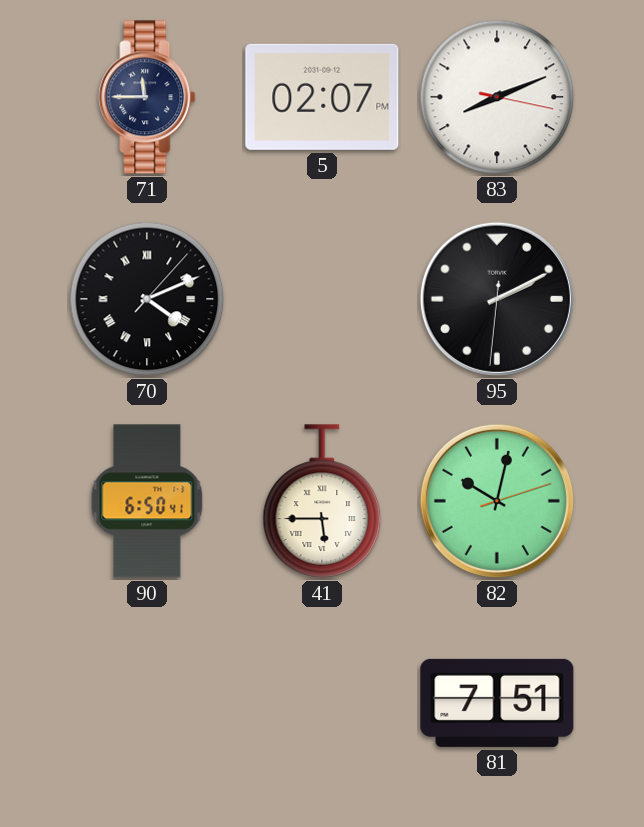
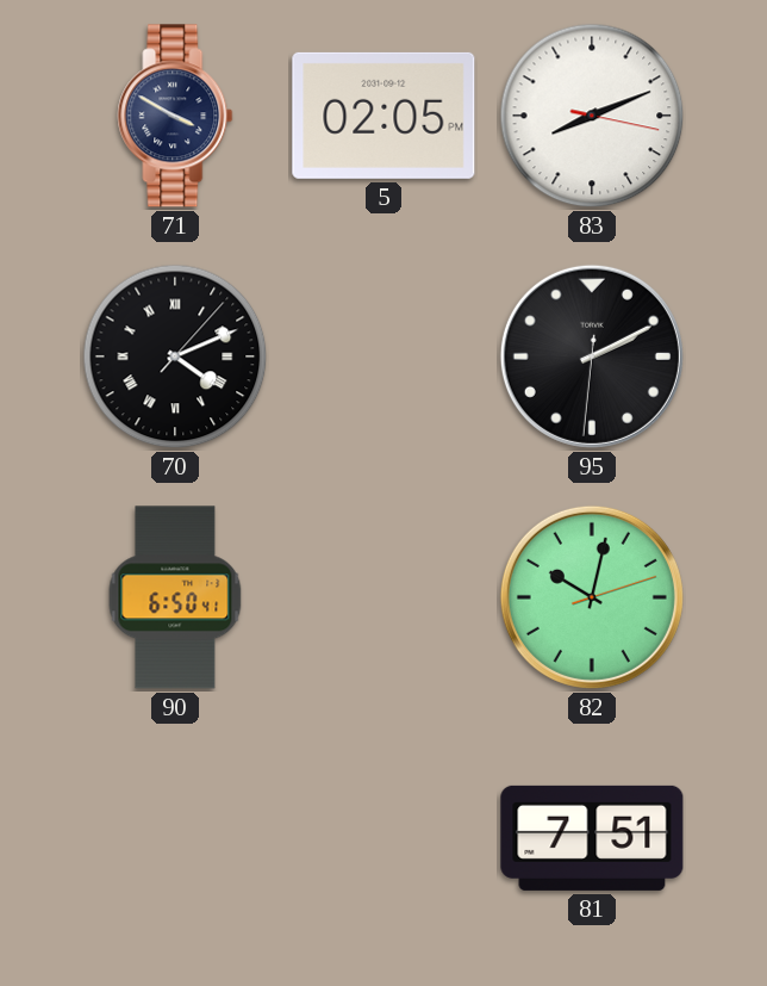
71: 11:45 -> 3:50 (175, 116)
5: 02:07 -> 02:05 (383, 116)
41: 5:45 -> none (322, 501)
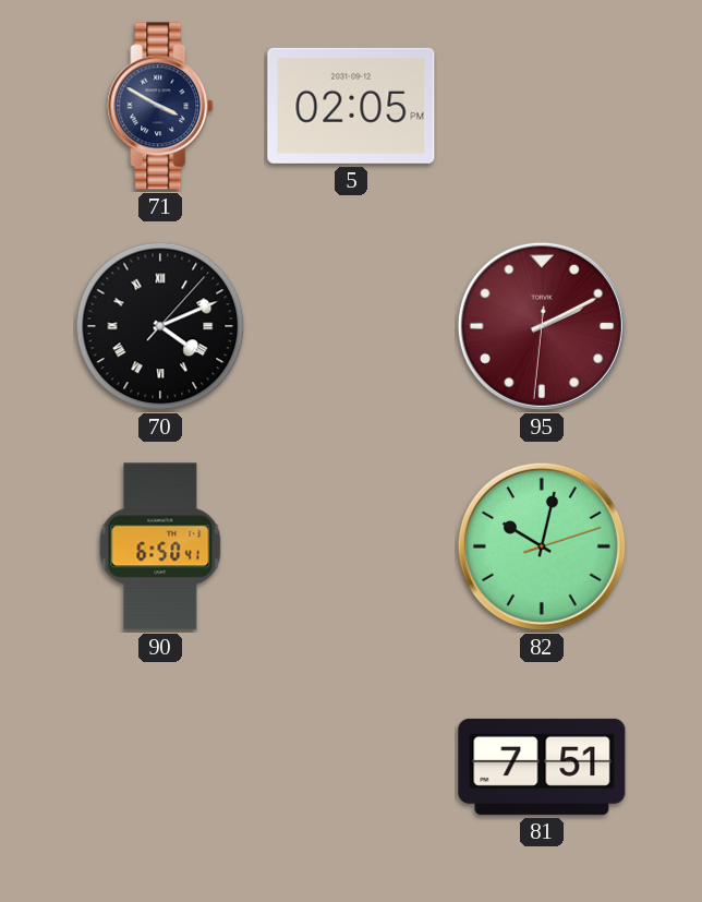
83: 8:11 -> none (592, 116)
95 dial: black -> burgundy (542, 326)
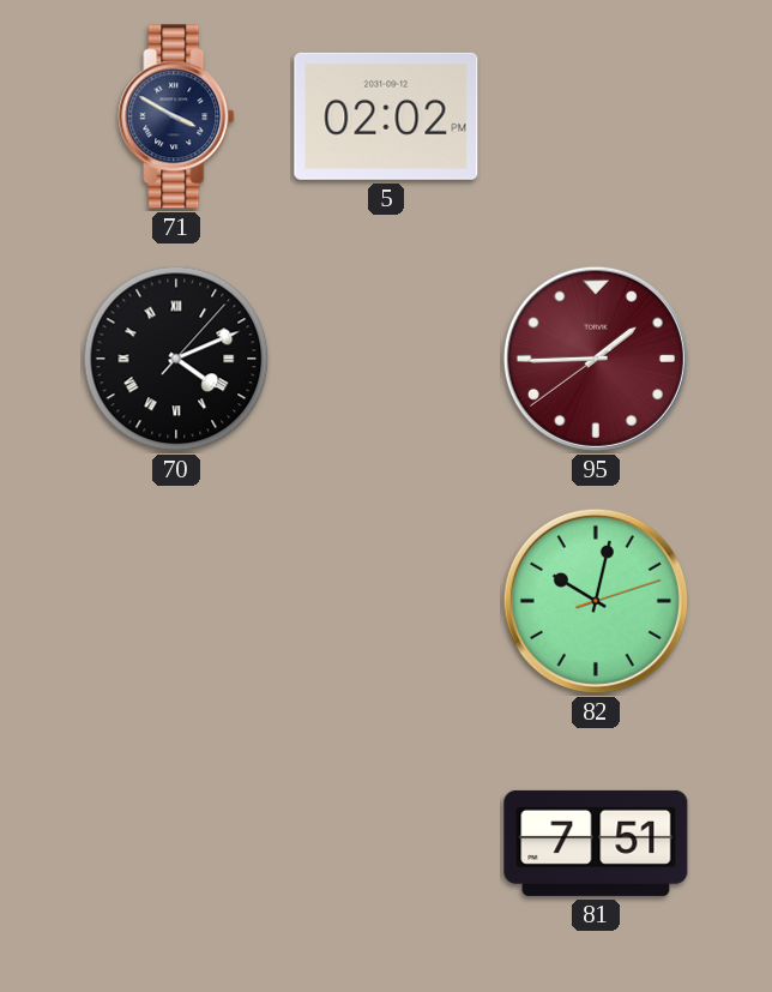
5: 02:05 -> 02:02 (386, 116)
95: 2:10 -> 1:44 (596, 359)
90: 6:50 -> none (160, 546)
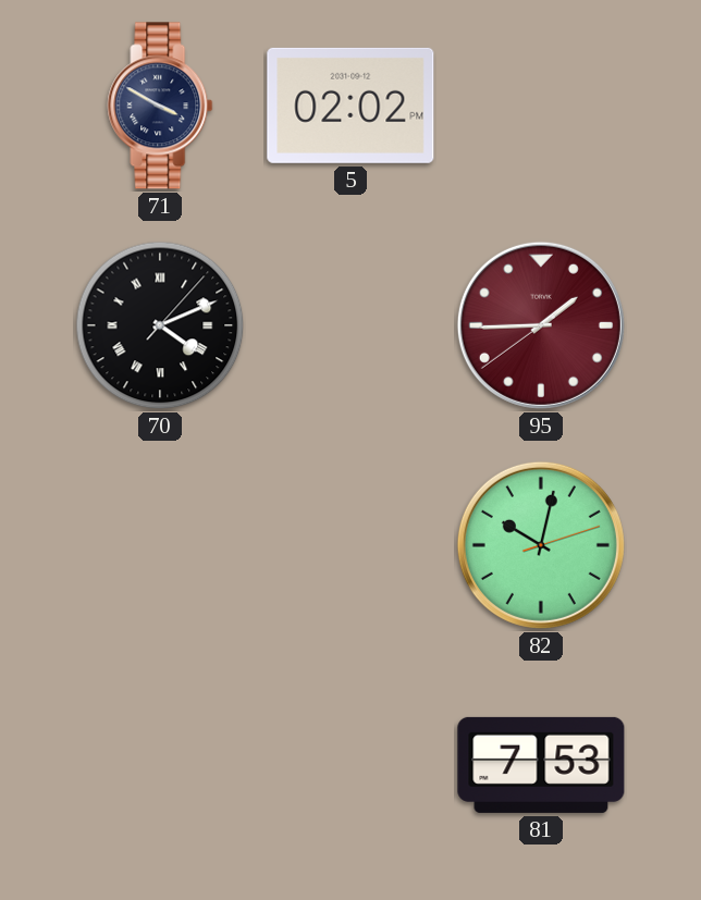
81: 7:51 -> 7:53 (541, 765)
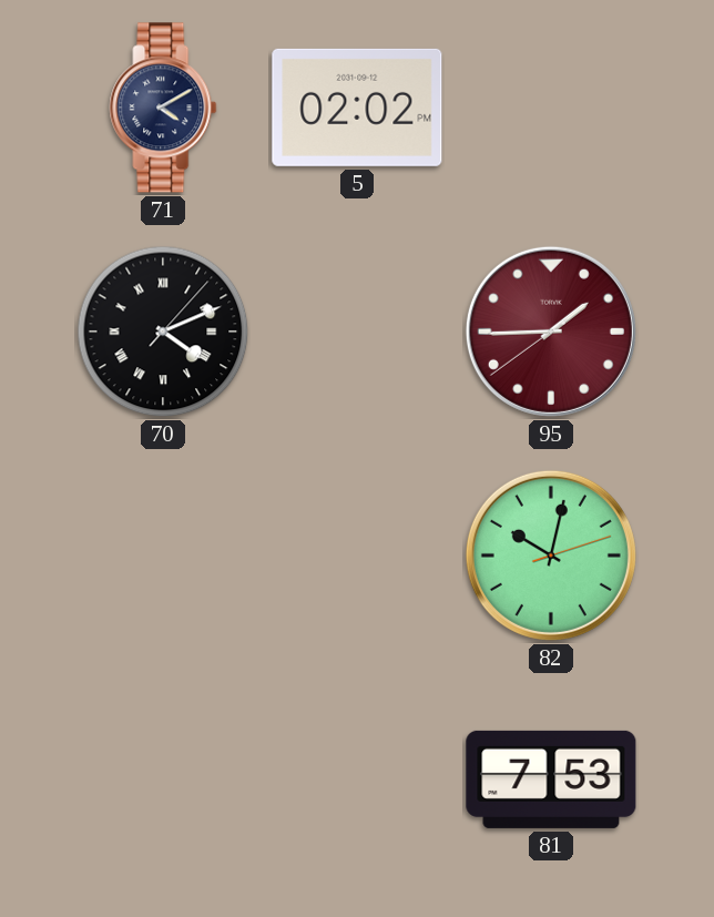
71: 3:50 -> 4:10 (163, 108)
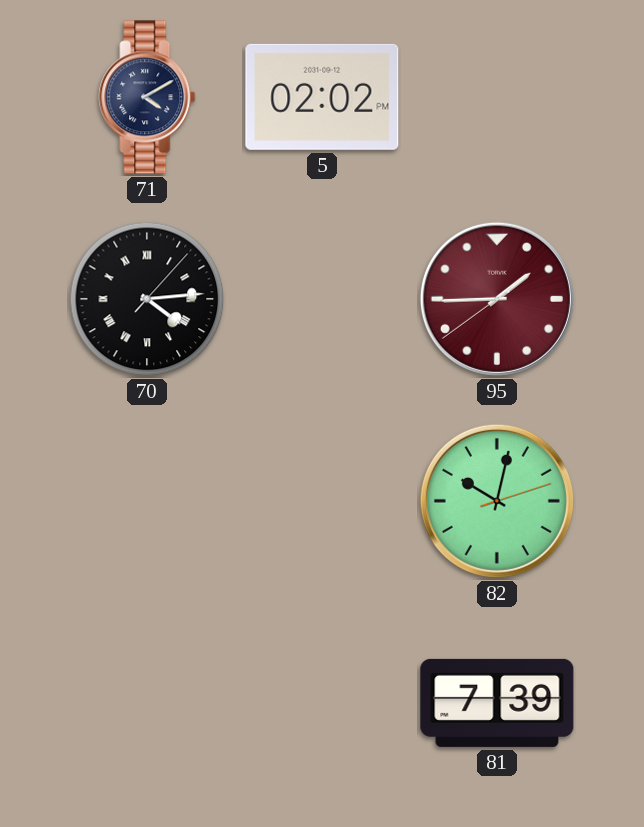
70: 4:11 -> 4:14 (147, 299)
81: 7:53 -> 7:39 (497, 703)
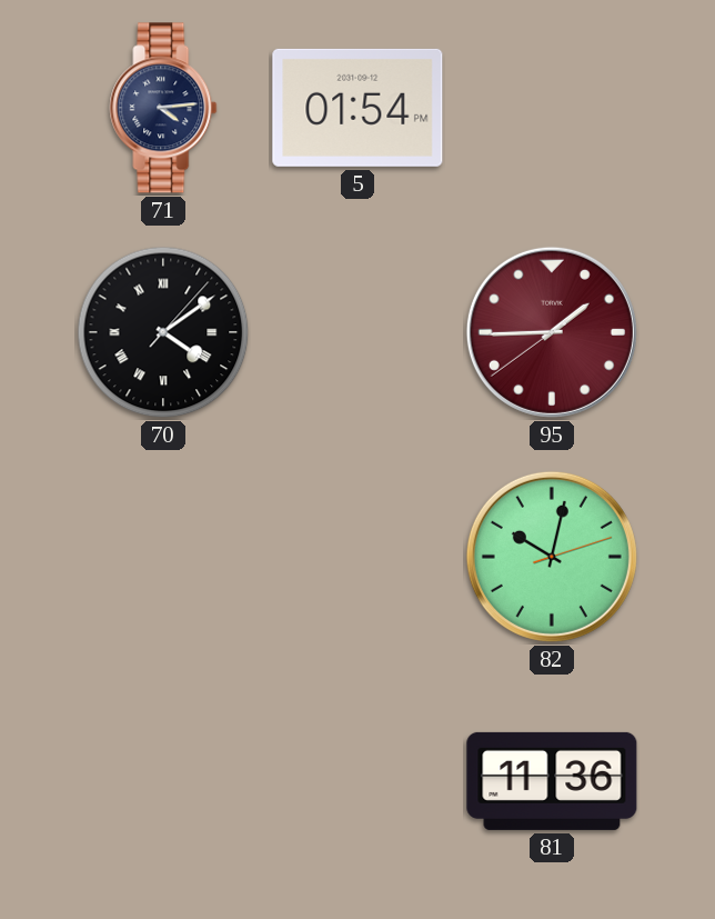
71: 4:10 -> 4:14 (163, 108)
5: 02:02 -> 01:54 (357, 108)
70: 4:14 -> 4:09 (163, 332)
81: 7:39 -> 11:36 (552, 781)
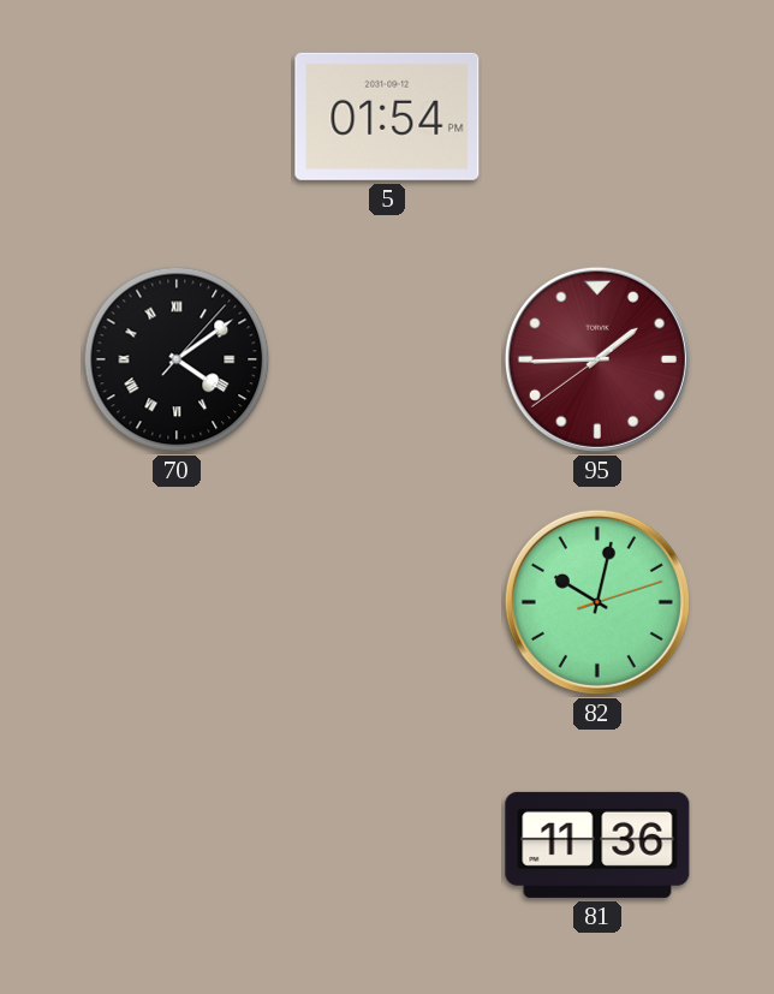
71: 4:14 -> none (163, 108)
